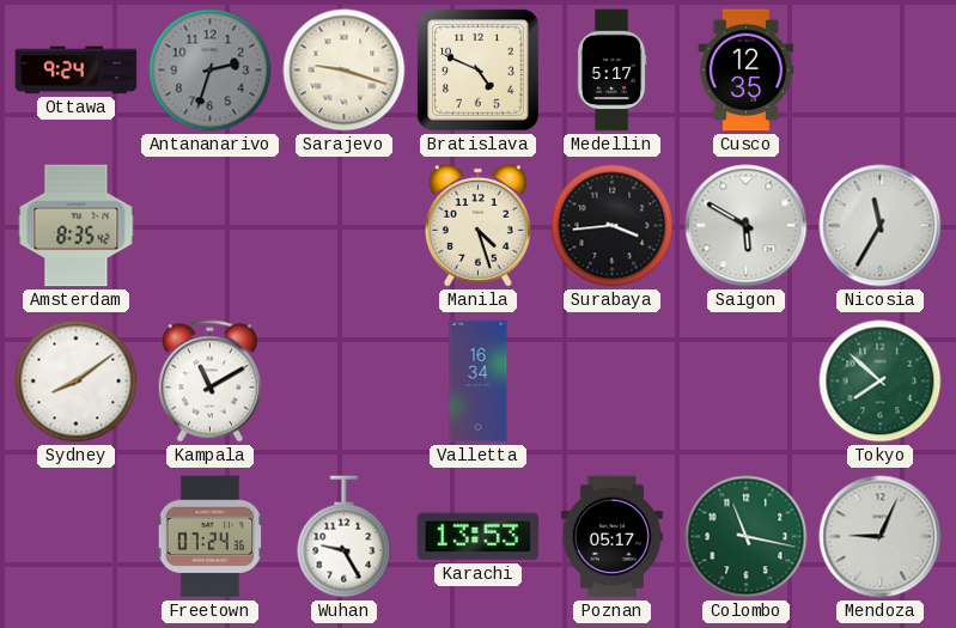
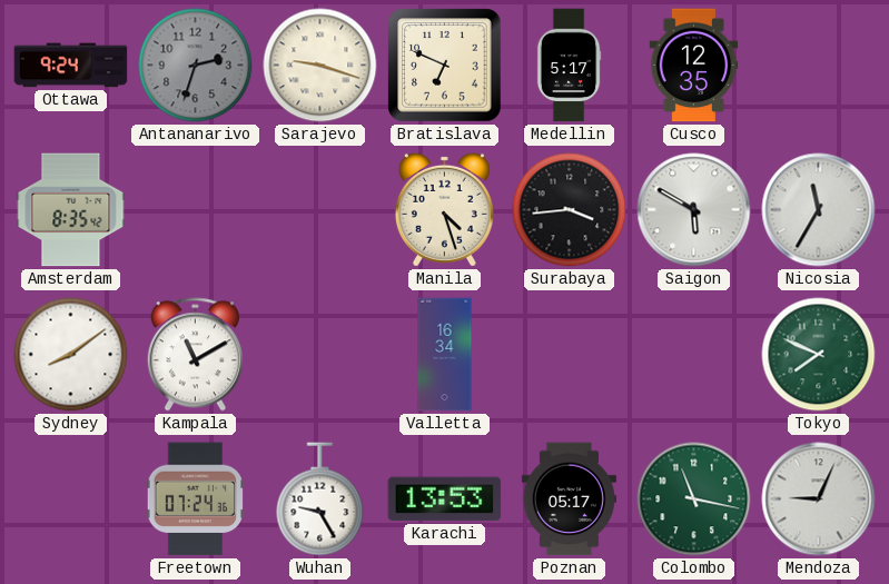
Bratislava: 4:49 -> 6:49 (445, 66)
Tokyo: 7:52 -> 7:49 (819, 355)
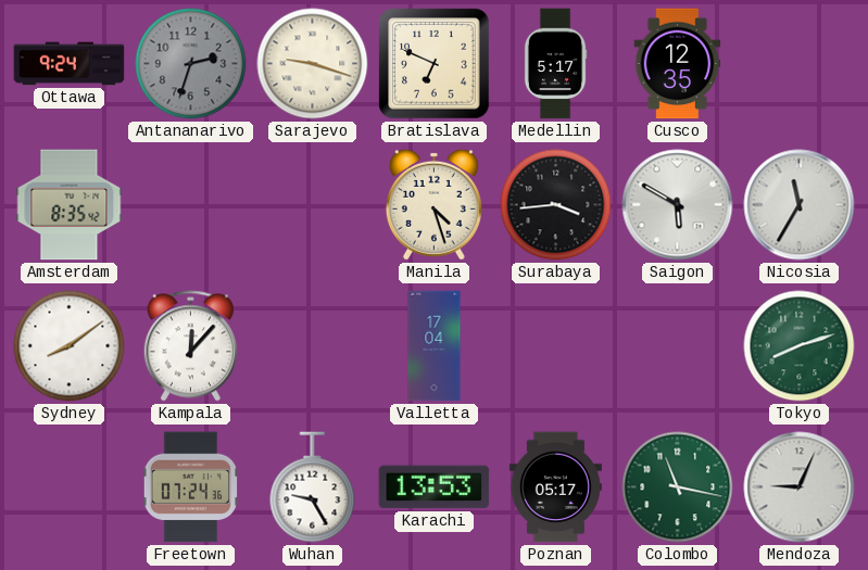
Kampala: 11:10 -> 12:07 (190, 346)
Valletta: 16:34 -> 17:04 (435, 346)
Tokyo: 7:49 -> 8:12 (800, 346)
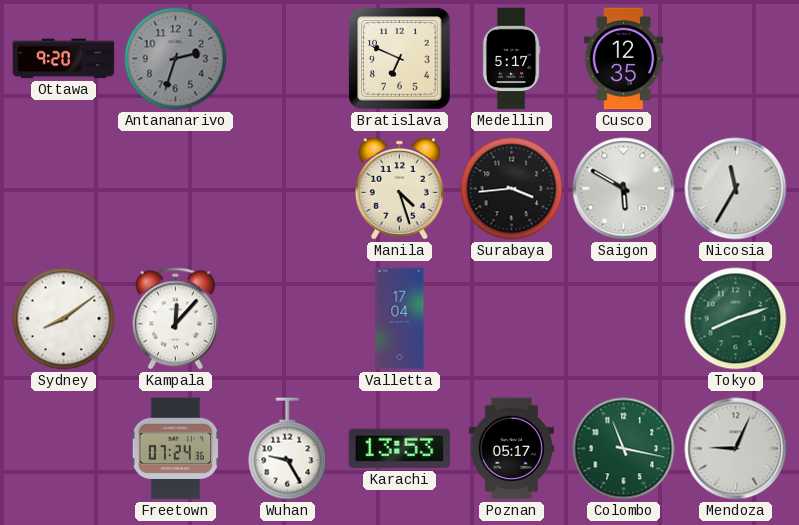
Ottawa: 9:24 -> 9:20 (64, 59)
Sarajevo: 9:18 -> none (313, 64)
Amsterdam: 8:35 -> none (70, 205)
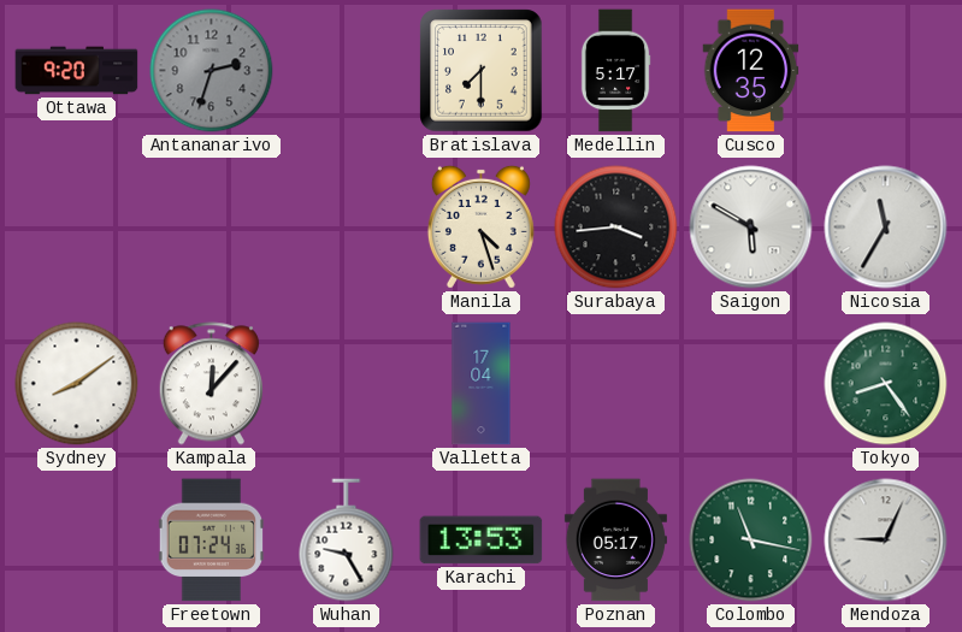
Bratislava: 6:49 -> 7:30 (482, 71)
Tokyo: 8:12 -> 8:24 (886, 384)
